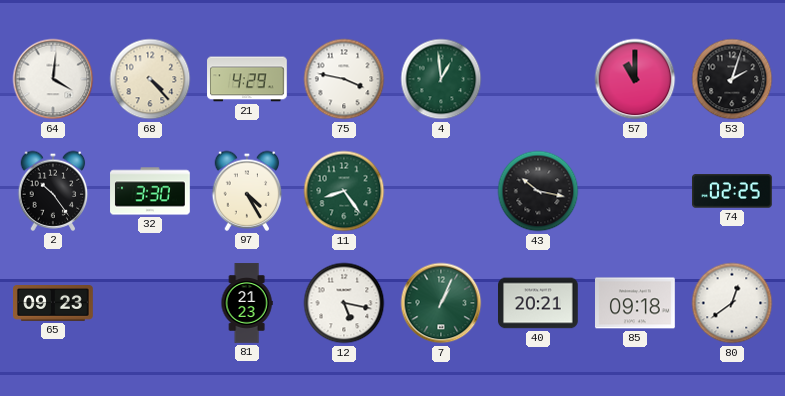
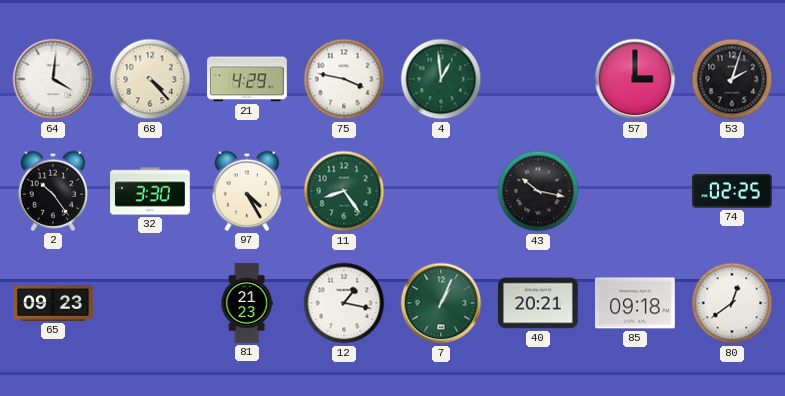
57: 11:00 -> 3:00 (635, 79)
12: 5:17 -> 1:17 (344, 303)
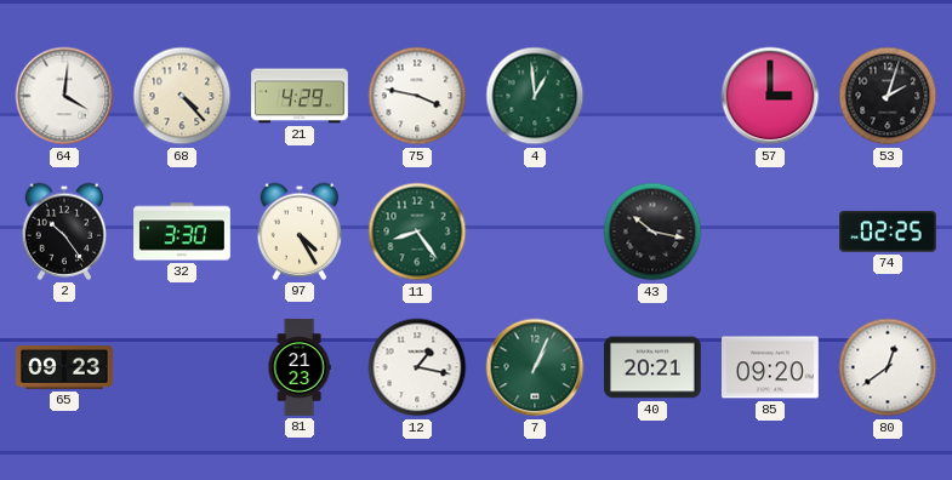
85: 09:18 -> 09:20 (771, 367)
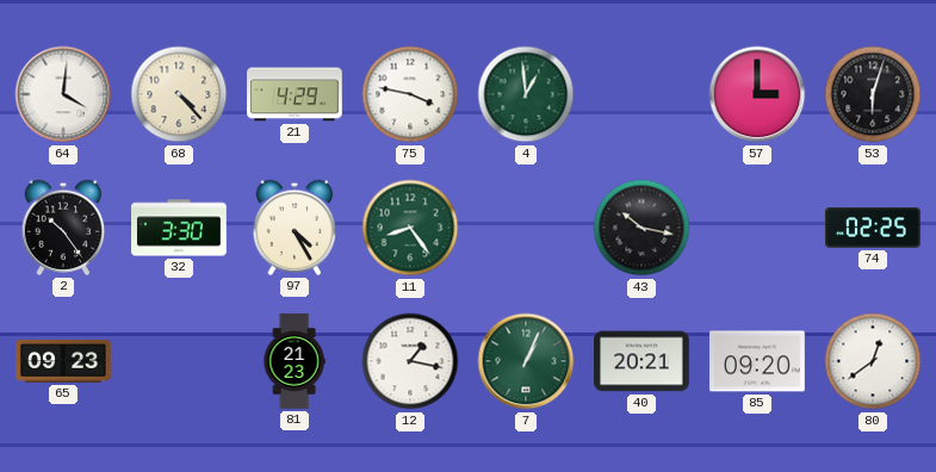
53: 2:03 -> 6:03 (873, 94)
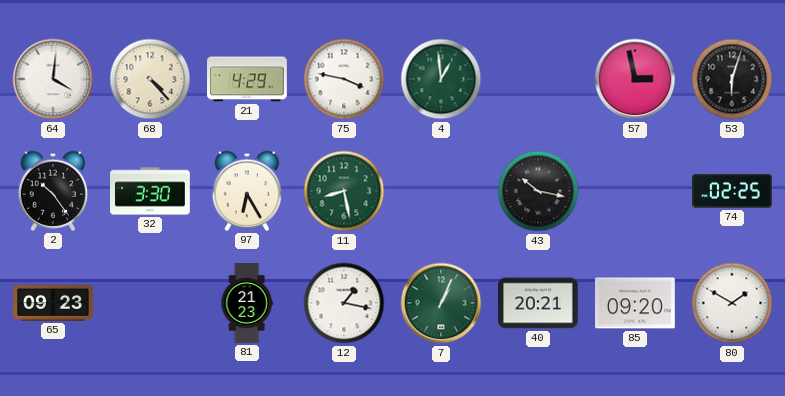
57: 3:00 -> 2:58 (635, 79)
97: 4:25 -> 6:25 (247, 191)
11: 8:24 -> 8:28 (344, 191)
80: 12:39 -> 1:50 (732, 303)
